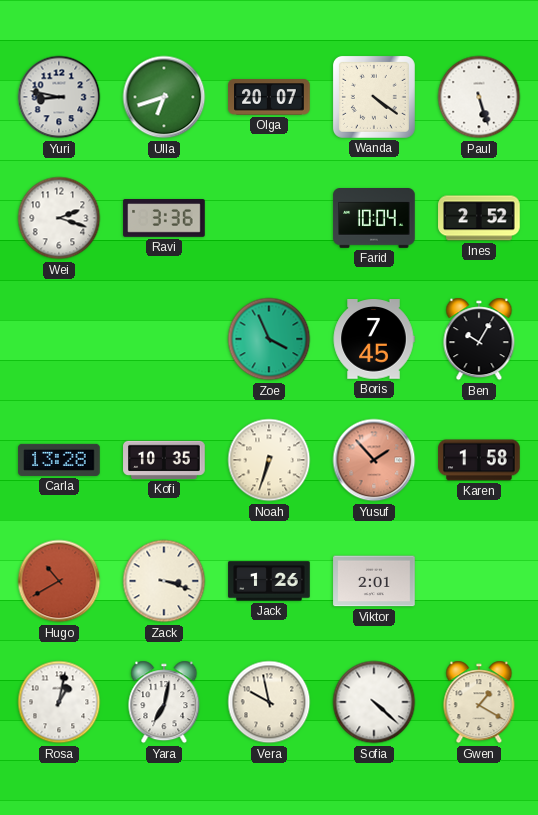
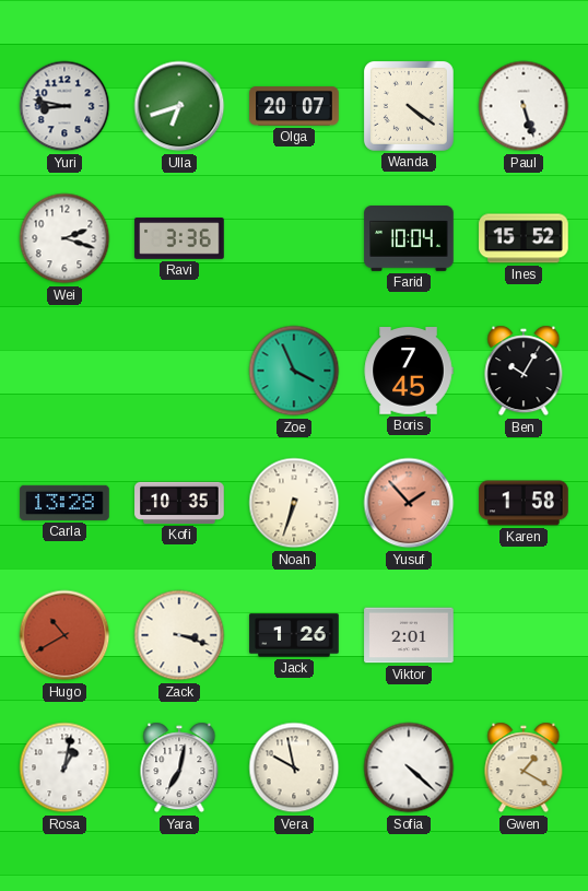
Ines: 2:52 -> 15:52 (524, 238)
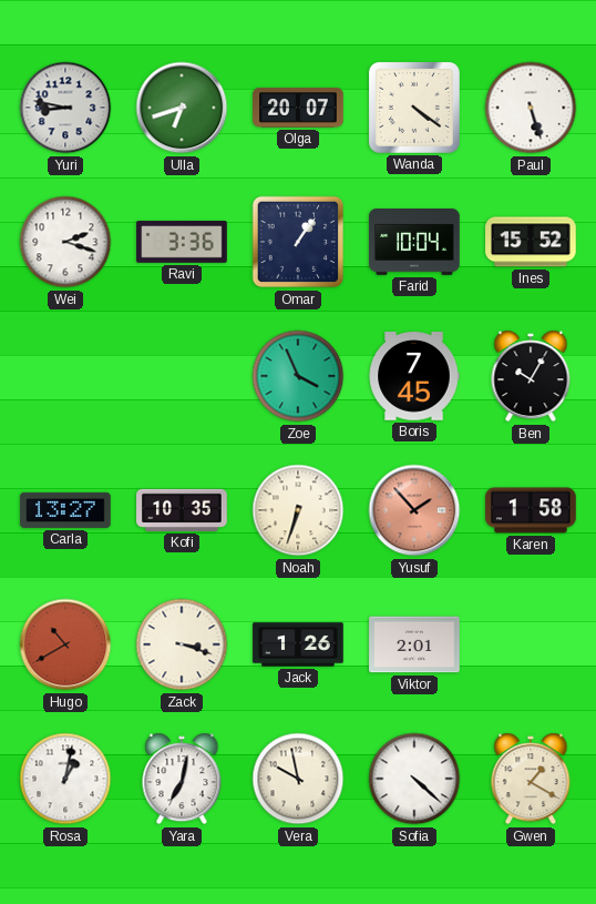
Omar: none -> 1:06 (298, 242)
Carla: 13:28 -> 13:27 (65, 510)
